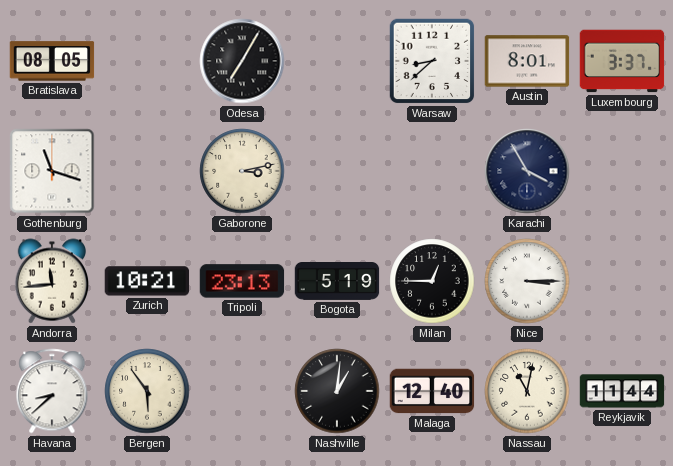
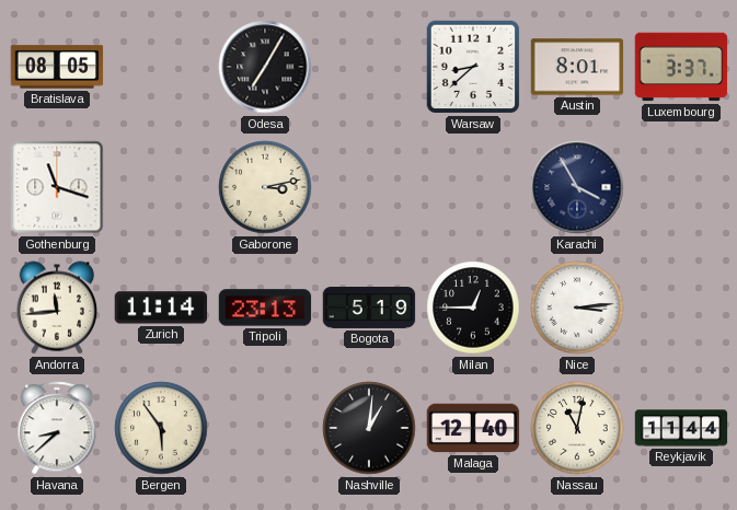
Zurich: 10:21 -> 11:14 (161, 308)
Nice: 3:15 -> 3:14 (577, 308)
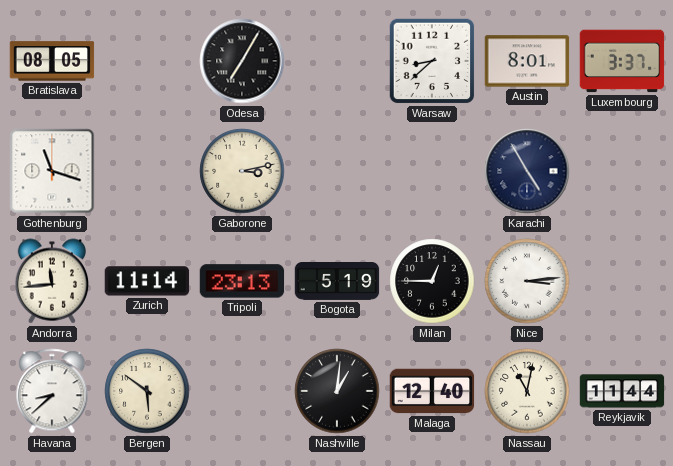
Karachi: 3:55 -> 4:55 (527, 171)
Bergen: 5:54 -> 5:51 (147, 391)
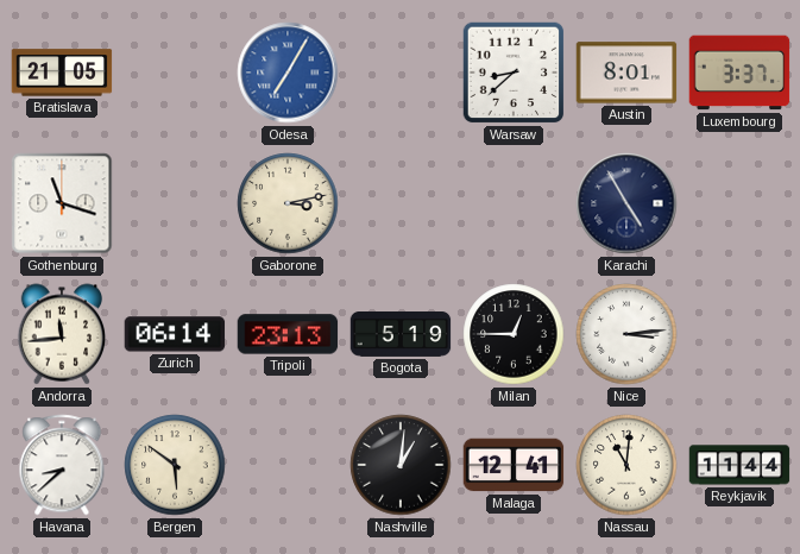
Bratislava: 08:05 -> 21:05 (62, 73)
Odesa dial: black -> blue (288, 73)
Zurich: 11:14 -> 06:14 (175, 334)
Malaga: 12:40 -> 12:41 (514, 465)
Nassau: 11:02 -> 11:01 (626, 465)
